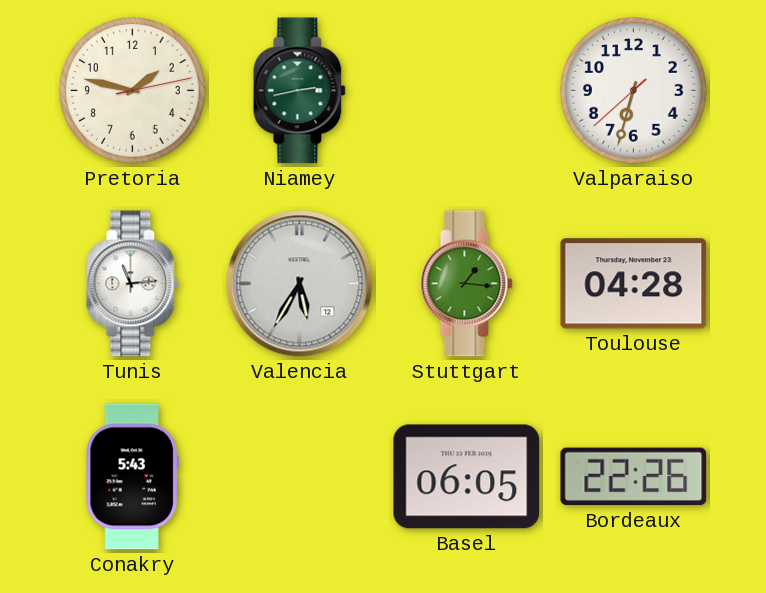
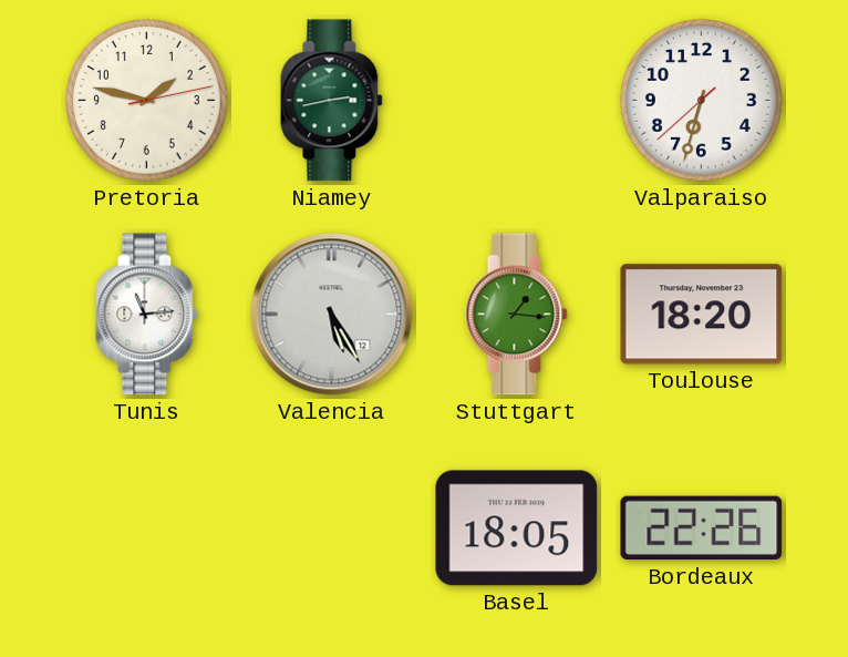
Valencia: 5:35 -> 5:25 (332, 315)
Toulouse: 04:28 -> 18:20 (702, 315)
Conakry: 5:43 -> none (132, 477)
Basel: 06:05 -> 18:05 (517, 528)
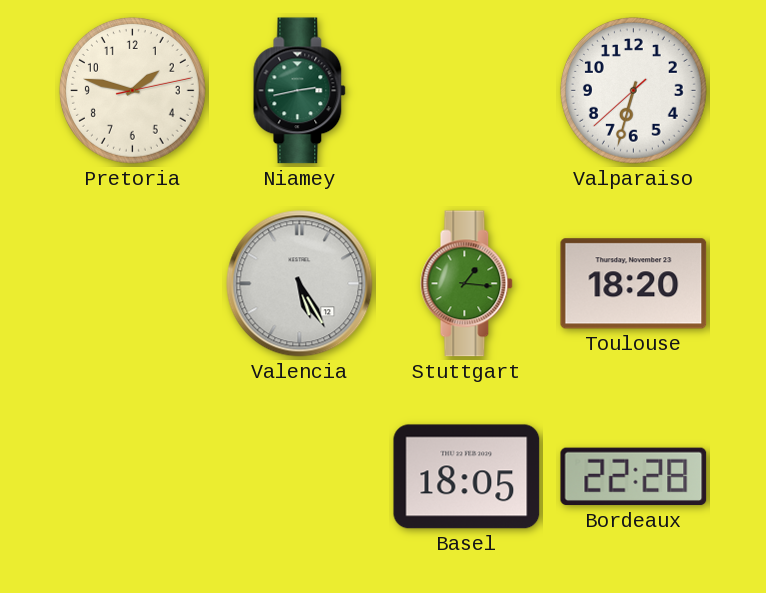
Tunis: 11:14 -> none (147, 315)
Bordeaux: 22:26 -> 22:28 (634, 477)
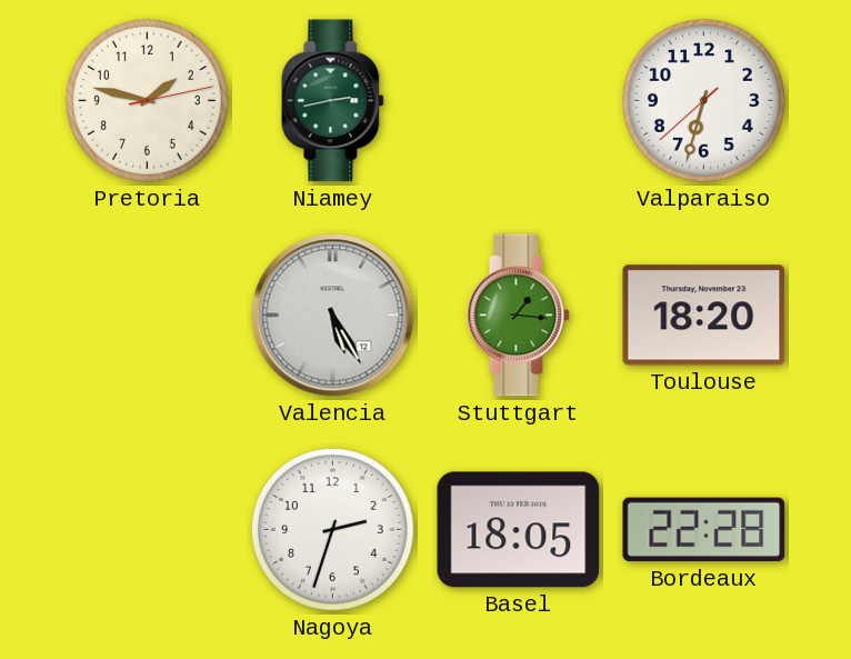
Nagoya: none -> 2:33 (332, 529)
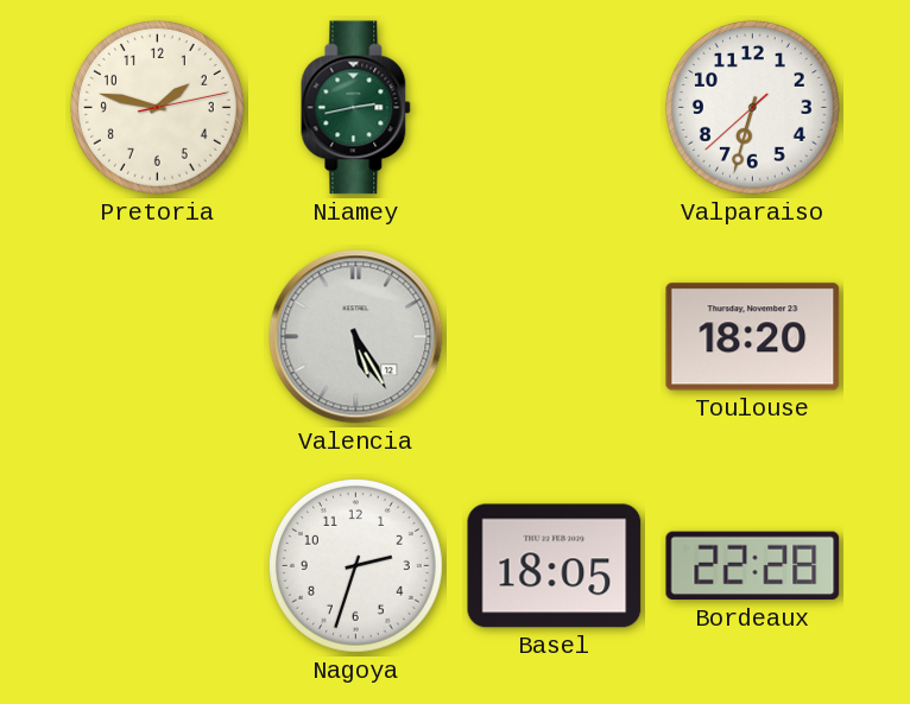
Stuttgart: 1:16 -> none (519, 316)
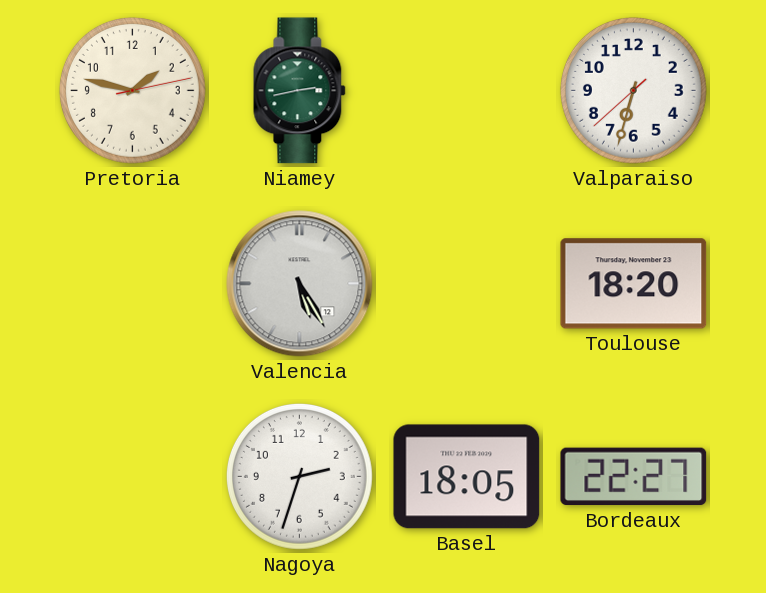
Bordeaux: 22:28 -> 22:27 (634, 477)
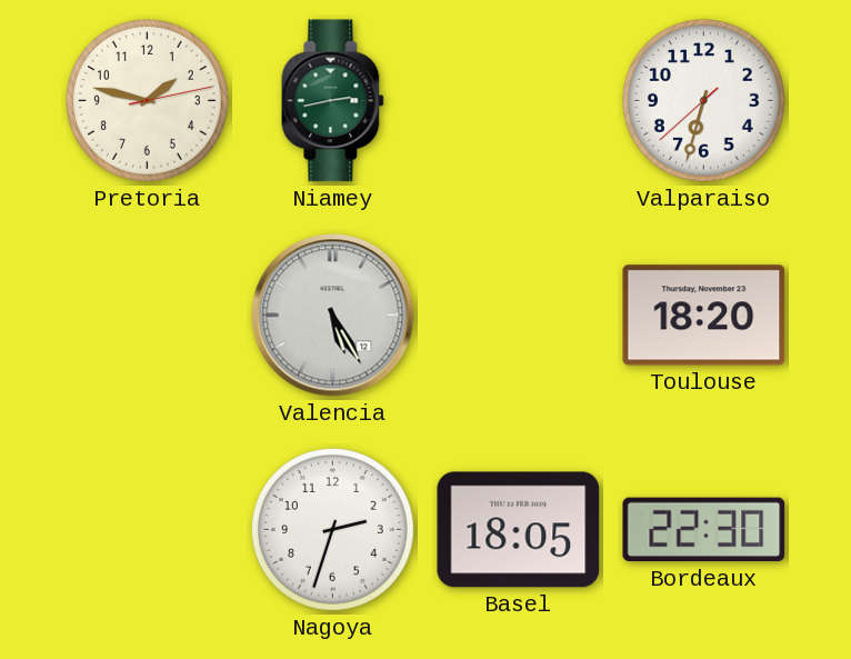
Bordeaux: 22:27 -> 22:30 (704, 530)
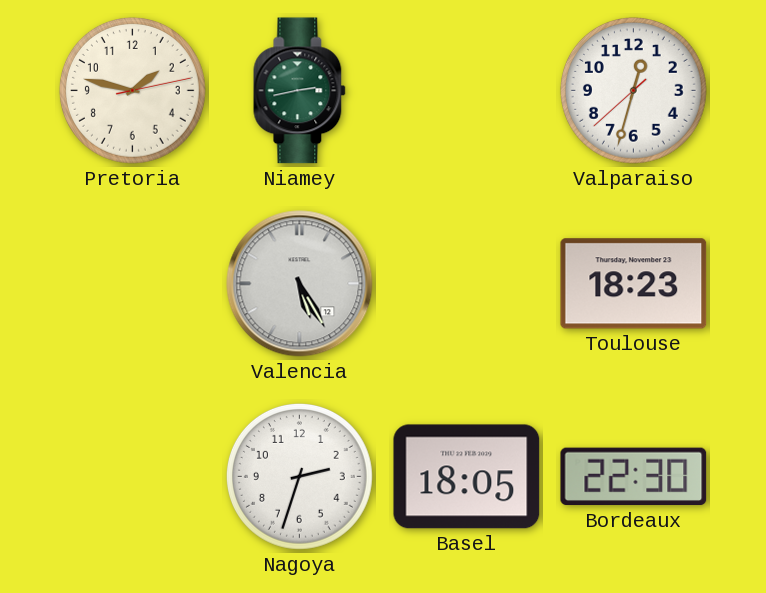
Valparaiso: 6:32 -> 12:32 (633, 90)
Toulouse: 18:20 -> 18:23 (634, 284)
